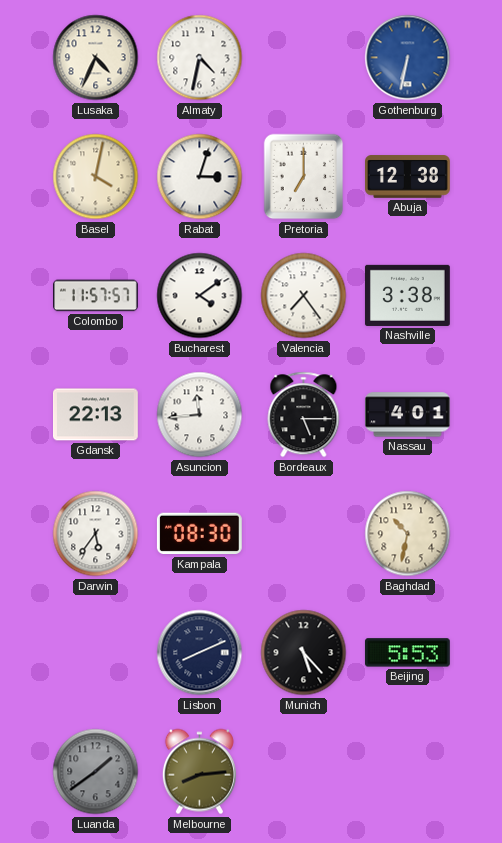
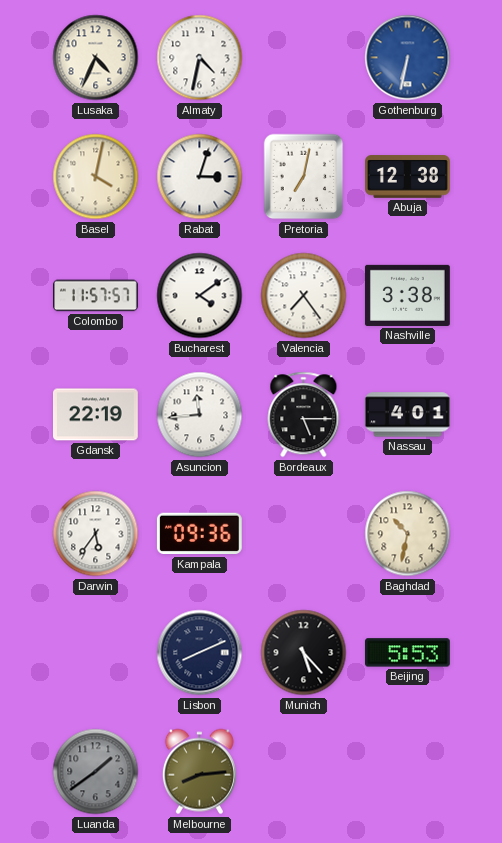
Pretoria: 7:00 -> 7:02 (304, 177)
Gdansk: 22:13 -> 22:19 (96, 415)
Kampala: 08:30 -> 09:36 (199, 534)
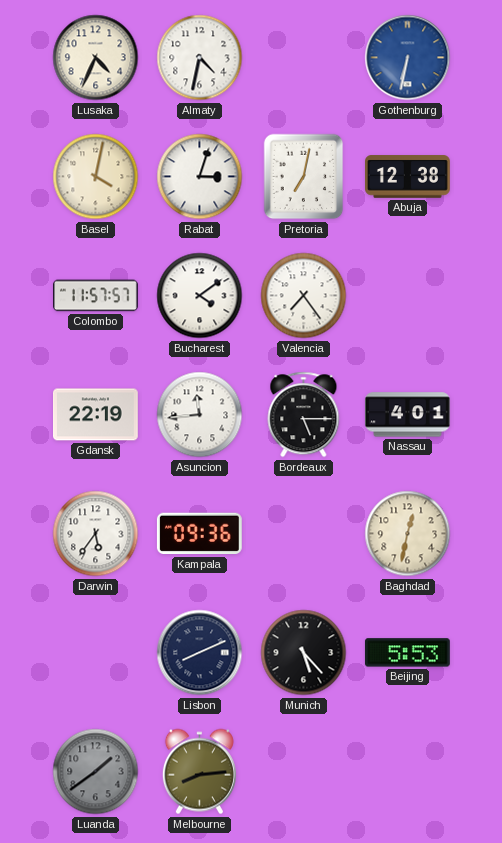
Nashville: 3:38 -> none (407, 295)
Baghdad: 10:32 -> 12:32 (408, 534)
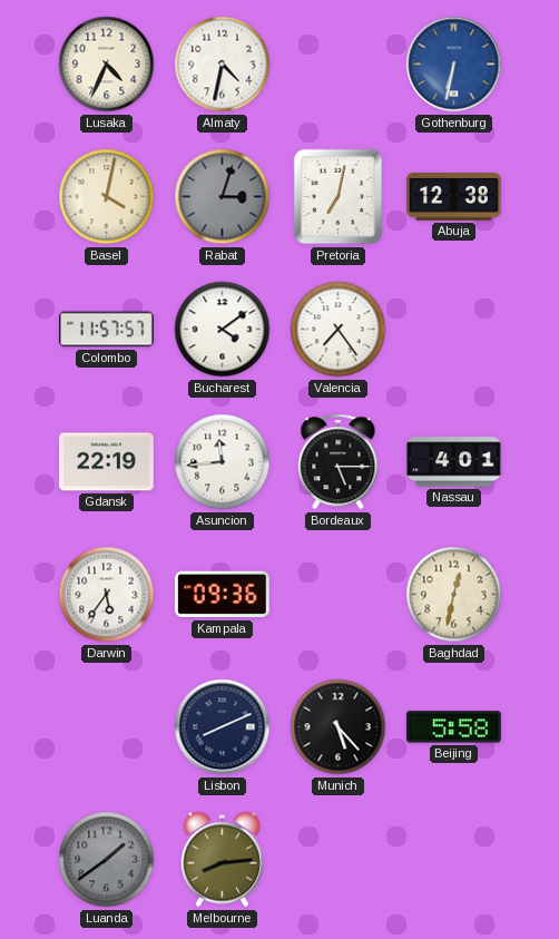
Rabat dial: white -> grey (223, 197)
Beijing: 5:53 -> 5:58 (453, 727)
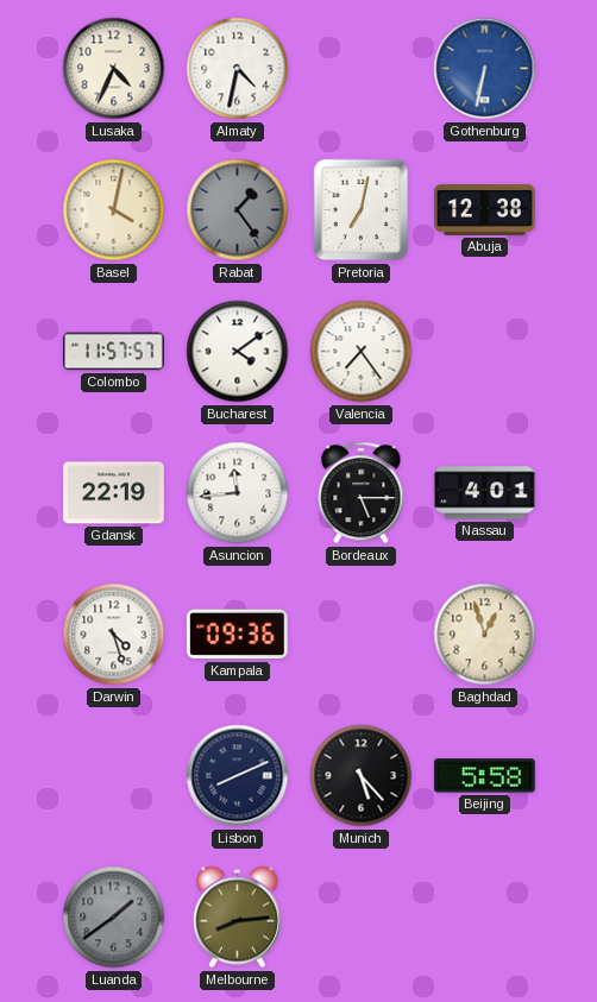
Rabat: 3:03 -> 1:24 (238, 210)
Darwin: 5:36 -> 4:27 (114, 635)
Baghdad: 12:32 -> 12:57 (485, 635)
